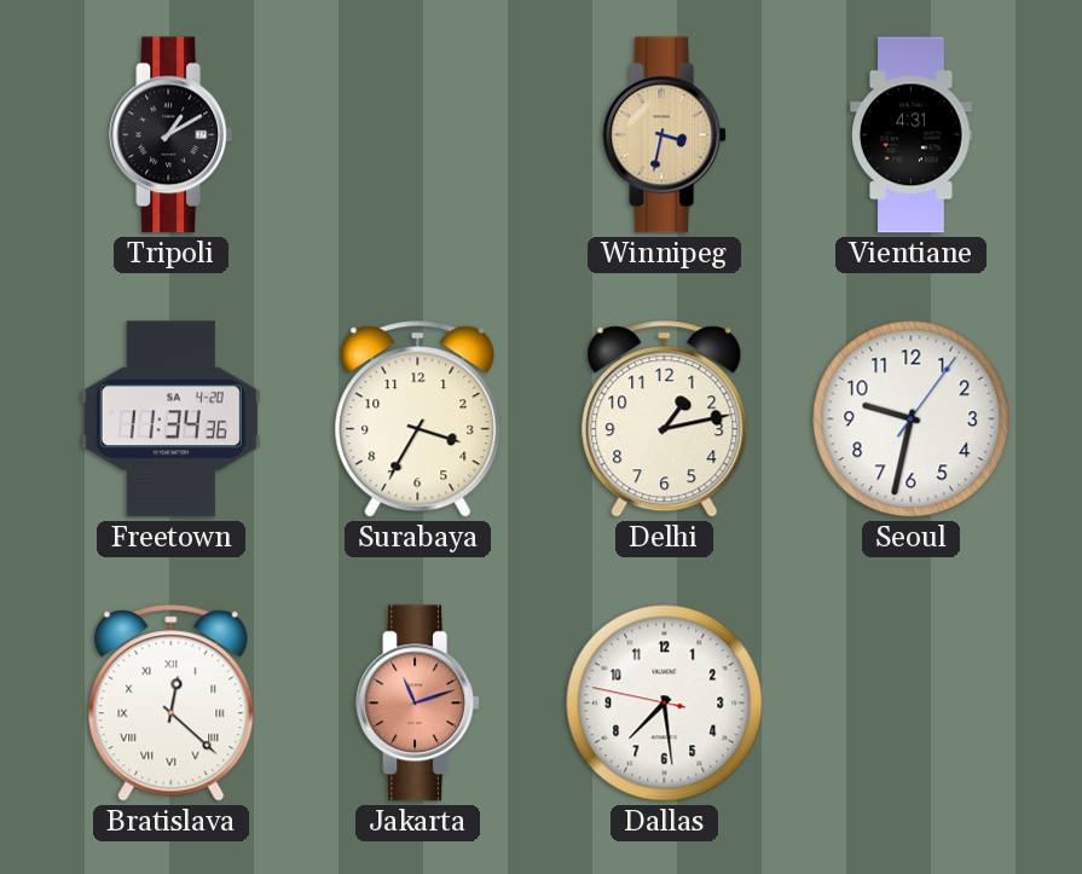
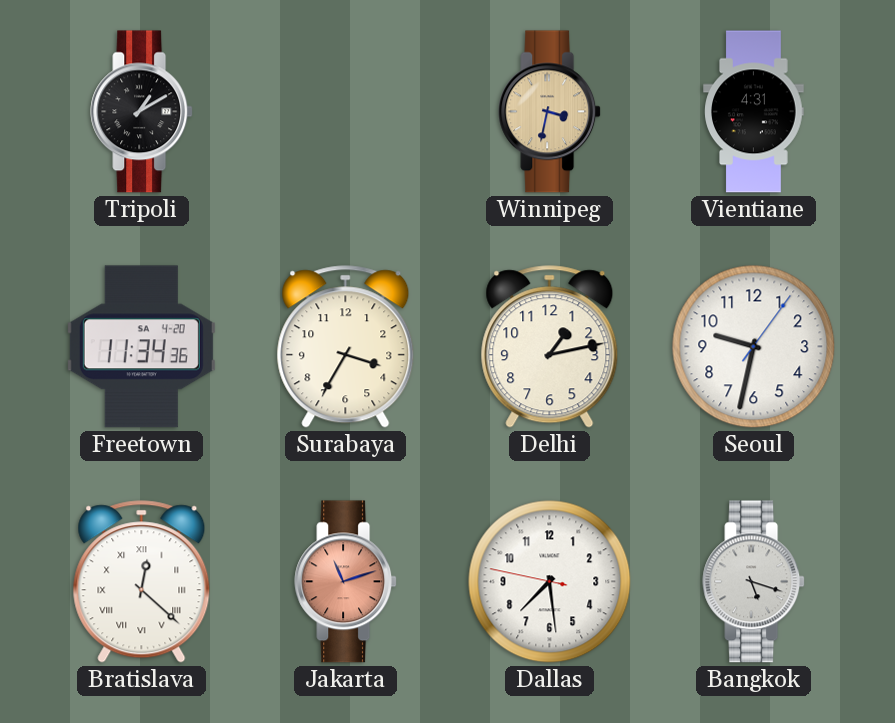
Bangkok: none -> 5:18 (754, 582)
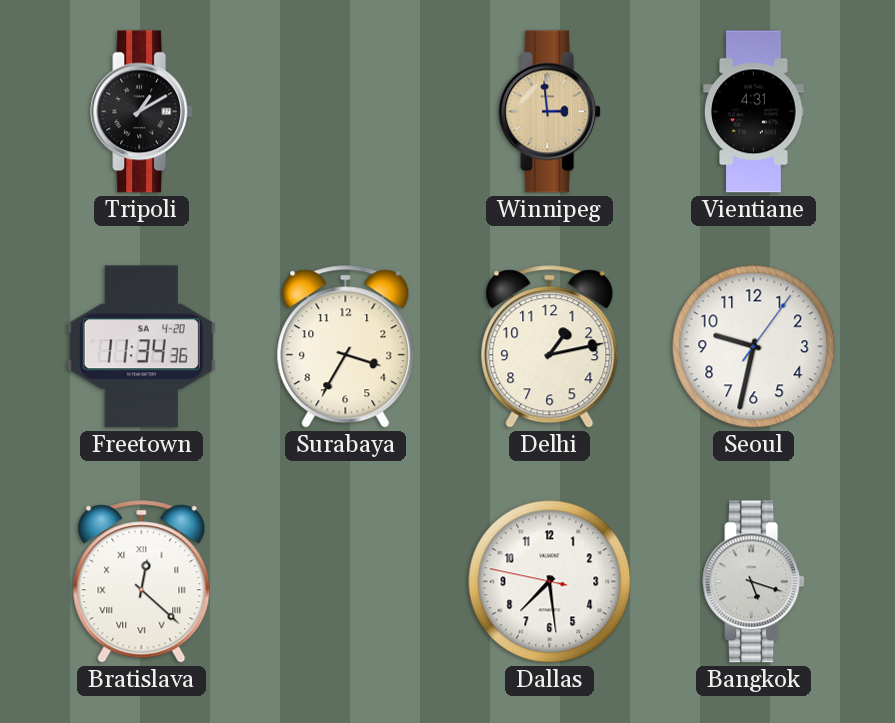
Winnipeg: 3:32 -> 2:59 (550, 112)
Jakarta: 11:12 -> none (346, 582)
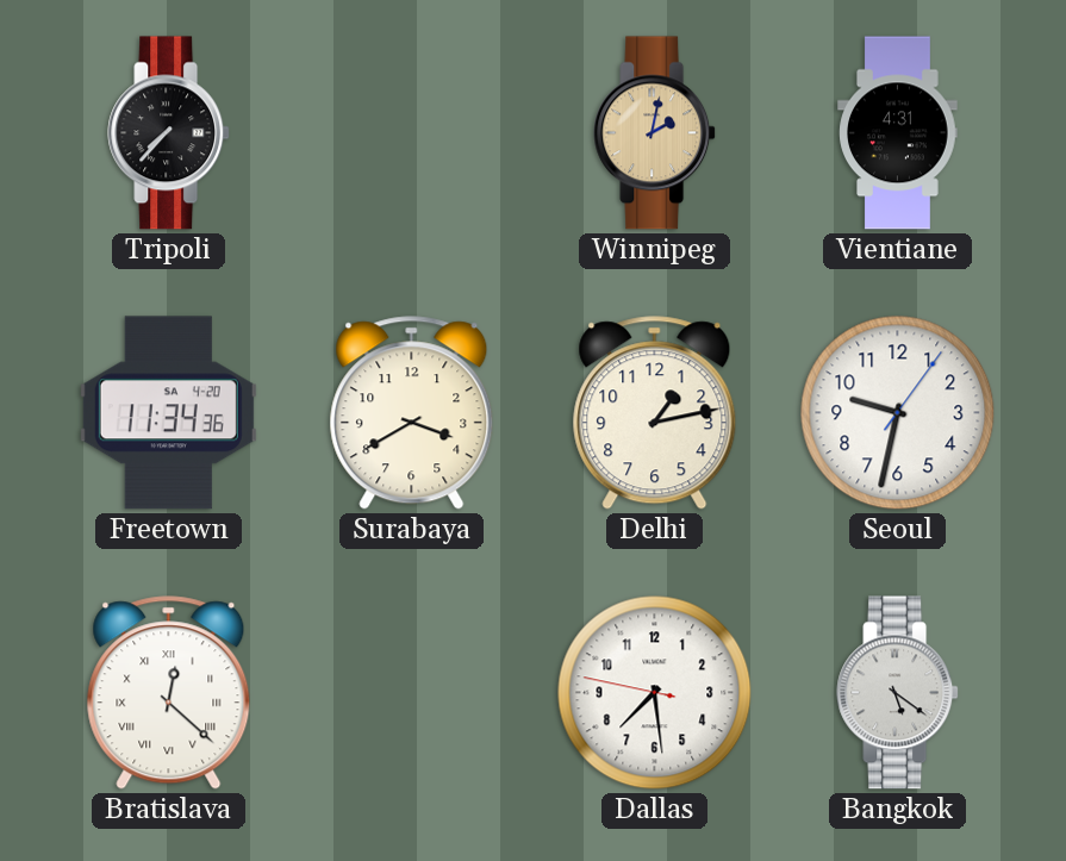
Tripoli: 1:10 -> 7:37 (169, 133)
Winnipeg: 2:59 -> 2:02 (655, 133)
Surabaya: 3:35 -> 3:40 (412, 413)
Bangkok: 5:18 -> 5:21 (898, 693)
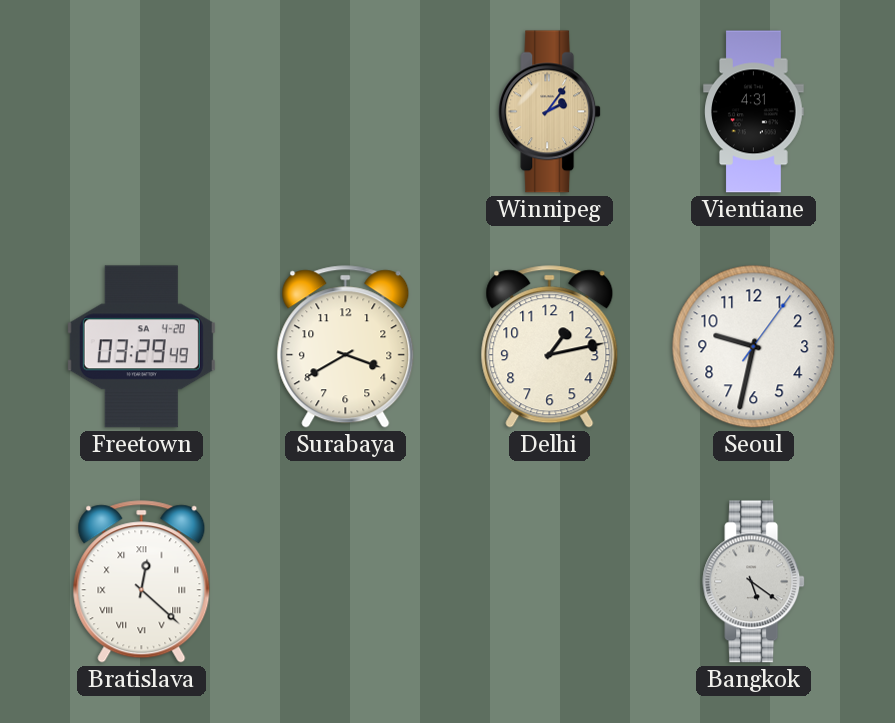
Tripoli: 7:37 -> none (169, 133)
Winnipeg: 2:02 -> 2:06 (550, 112)
Freetown: 11:34 -> 03:29 (141, 347)
Dallas: 7:28 -> none (655, 693)
